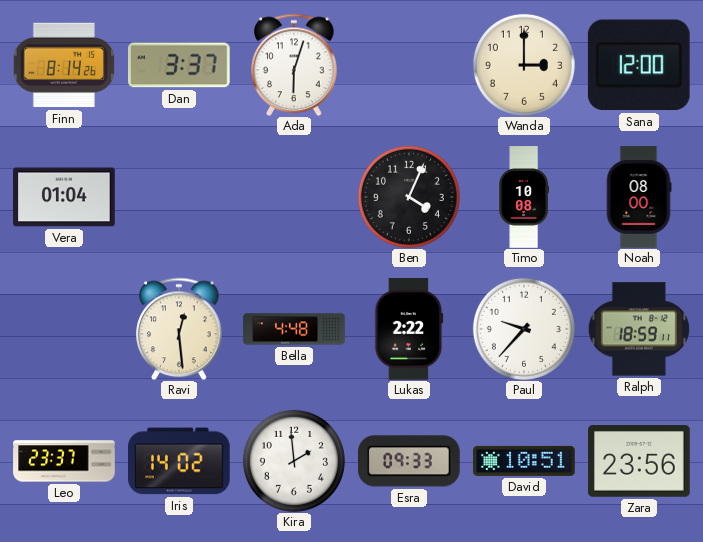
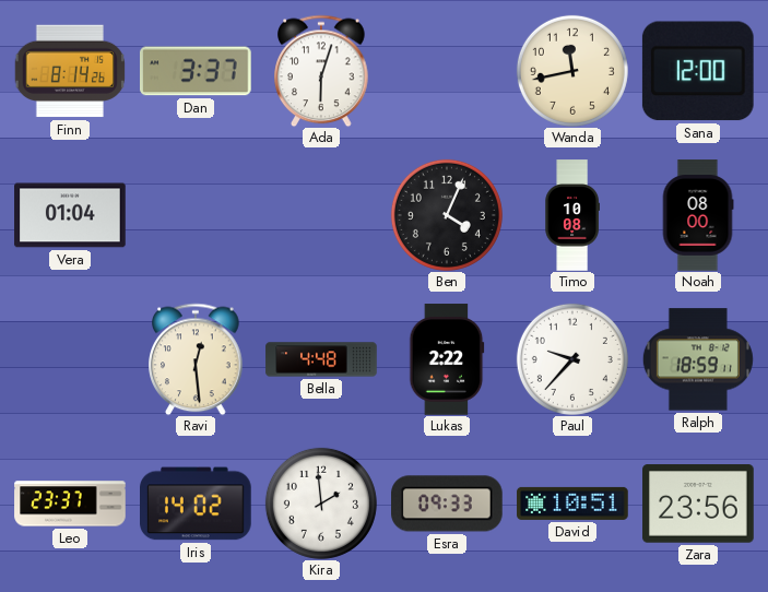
Wanda: 3:00 -> 11:43 (572, 71)
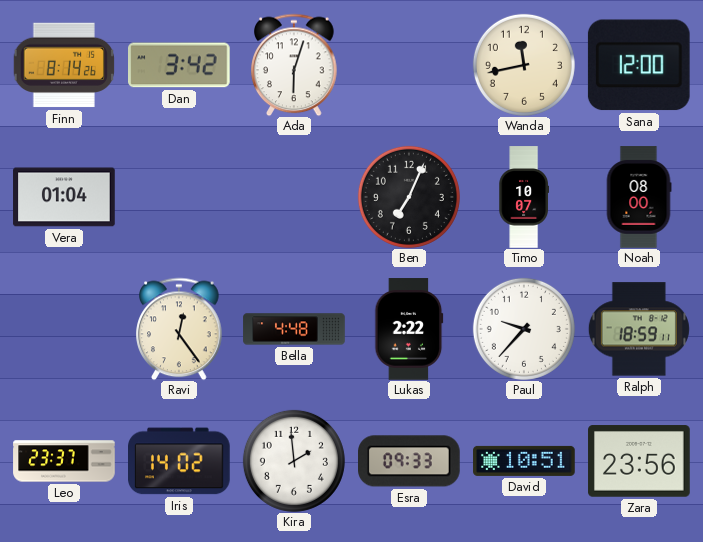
Dan: 3:37 -> 3:42 (180, 65)
Ben: 4:04 -> 7:04 (409, 197)
Timo: 10:08 -> 10:07 (523, 197)
Ravi: 12:29 -> 12:24 (179, 329)
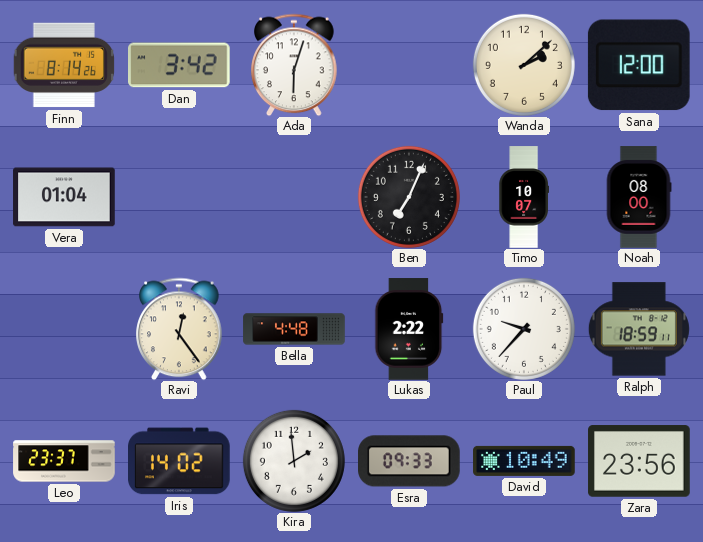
Wanda: 11:43 -> 2:08 (524, 65)
David: 10:51 -> 10:49 (524, 461)
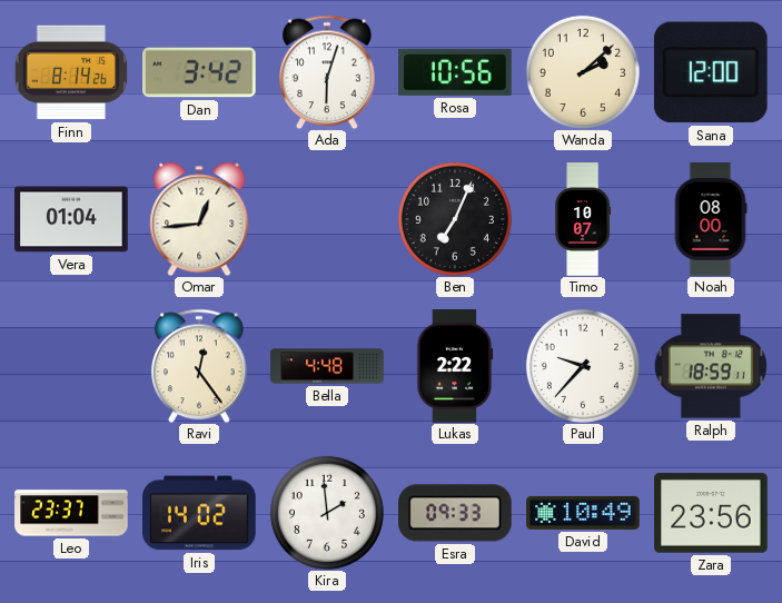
Rosa: none -> 10:56 (456, 72)
Omar: none -> 12:44 (199, 219)
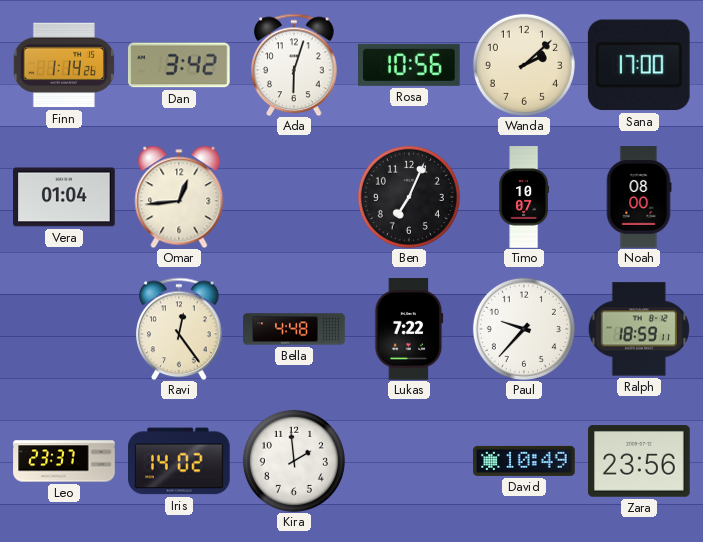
Finn: 8:14 -> 1:14 (63, 65)
Sana: 12:00 -> 17:00 (639, 65)
Lukas: 2:22 -> 7:22 (409, 329)
Esra: 09:33 -> none (456, 513)
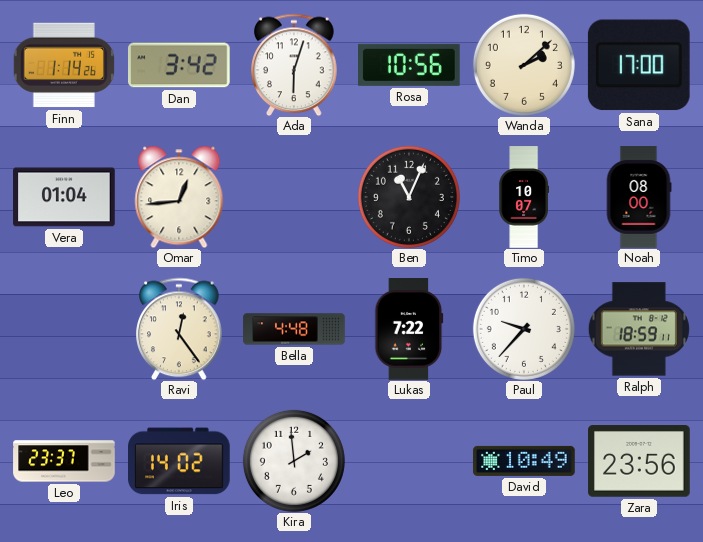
Ben: 7:04 -> 11:04 (409, 197)
